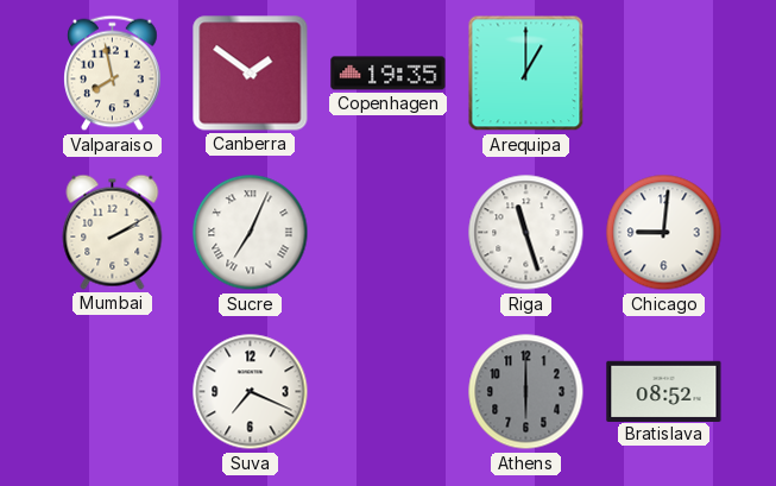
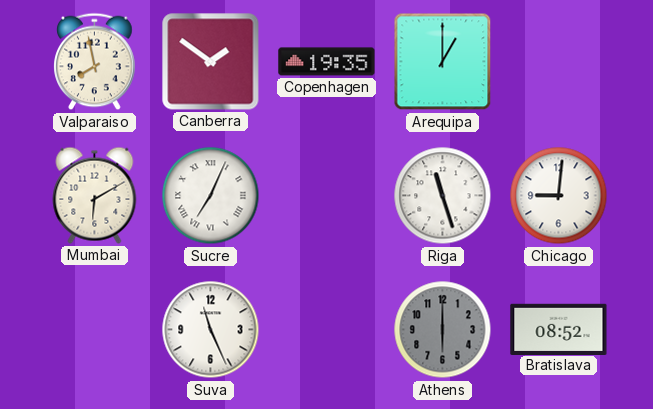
Mumbai: 2:10 -> 6:10 (95, 195)
Suva: 7:19 -> 11:26 (211, 330)
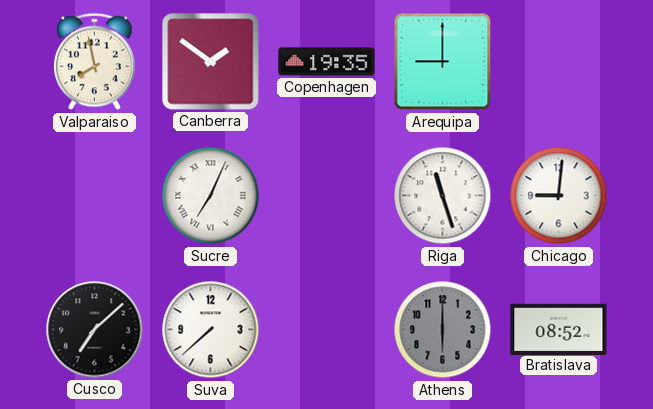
Arequipa: 1:00 -> 9:00 (443, 62)
Mumbai: 6:10 -> none (95, 195)
Cusco: none -> 7:08 (95, 330)
Suva: 11:26 -> 7:38 (211, 330)
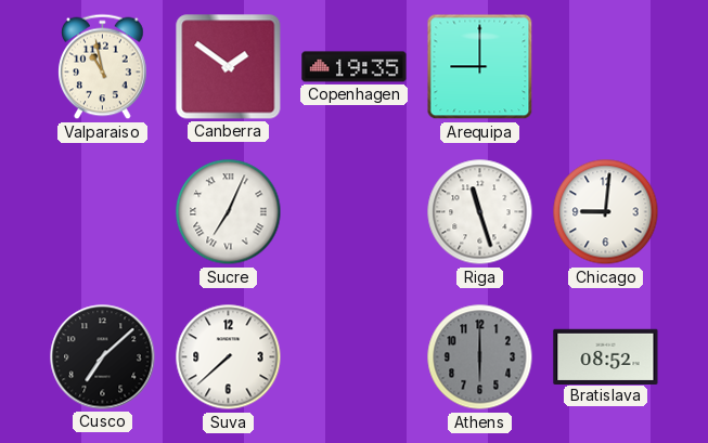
Valparaiso: 7:58 -> 10:58 (103, 67)
